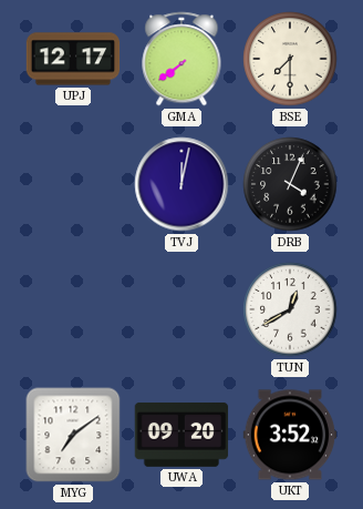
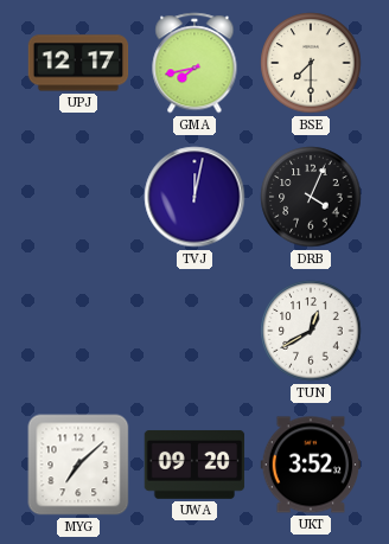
GMA: 7:39 -> 7:43 (194, 63)
MYG: 7:09 -> 7:08 (78, 465)
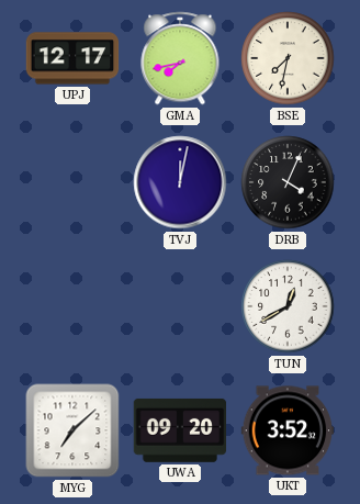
BSE: 7:30 -> 7:32 (288, 58)
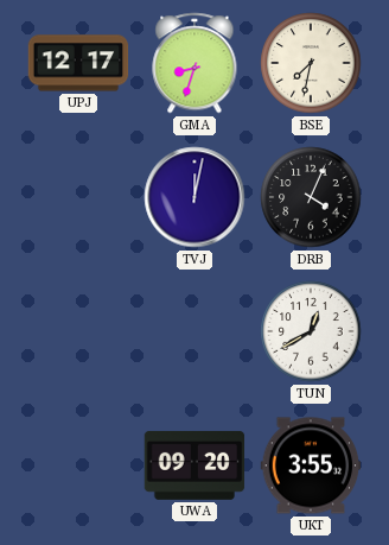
GMA: 7:43 -> 8:33 (194, 63)
MYG: 7:08 -> none (72, 430)
UKT: 3:52 -> 3:55 (311, 465)
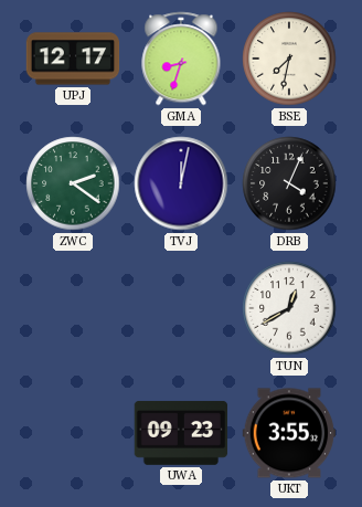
ZWC: none -> 2:21 (73, 183)
UWA: 09:20 -> 09:23 (181, 433)
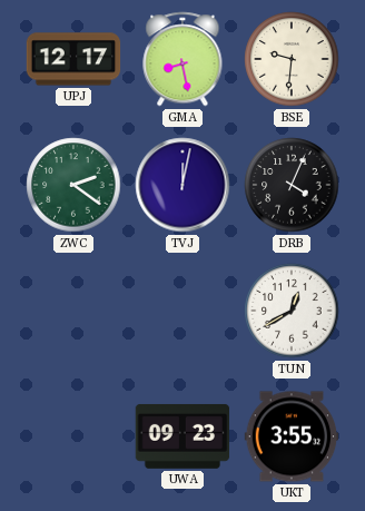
GMA: 8:33 -> 8:28 (182, 59)
BSE: 7:32 -> 9:31 (292, 59)
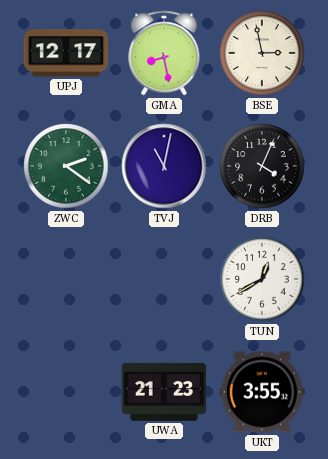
BSE: 9:31 -> 2:58 (262, 53)
TVJ: 12:02 -> 11:02 (164, 166)
UWA: 09:23 -> 21:23 (164, 392)
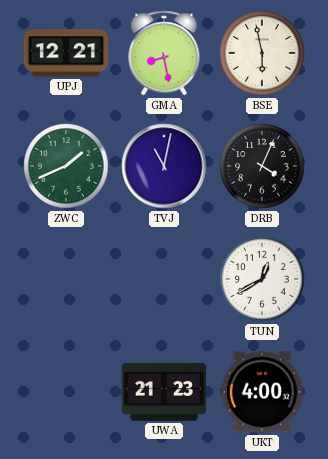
UPJ: 12:17 -> 12:21 (66, 53)
BSE: 2:58 -> 5:58 (262, 53)
ZWC: 2:21 -> 1:41 (66, 166)
UKT: 3:55 -> 4:00 (262, 392)
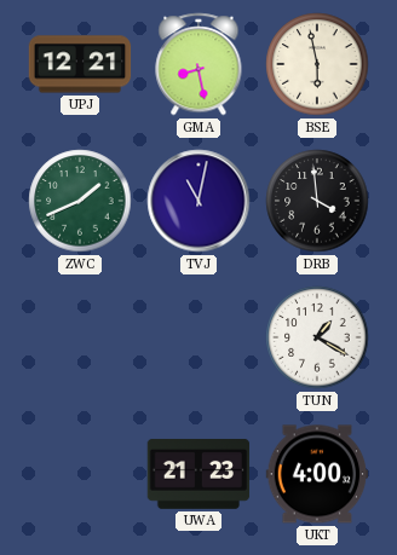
DRB: 4:04 -> 3:59 (317, 201)
TUN: 12:40 -> 1:20 (317, 337)
